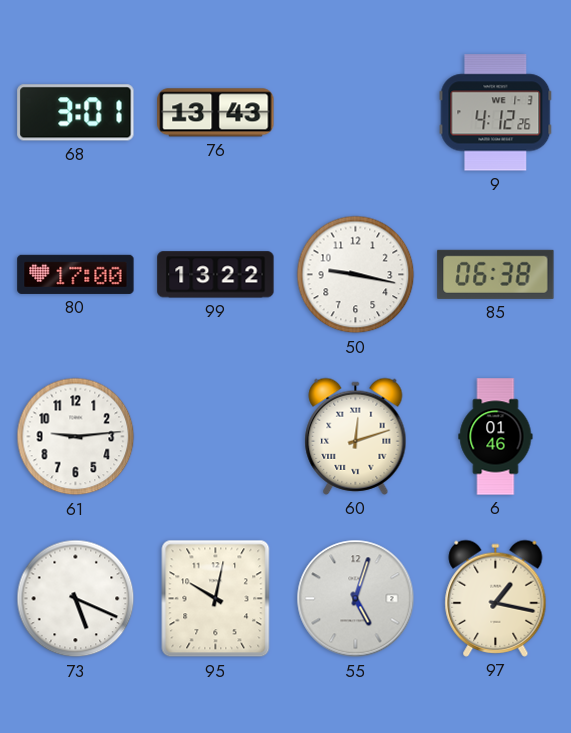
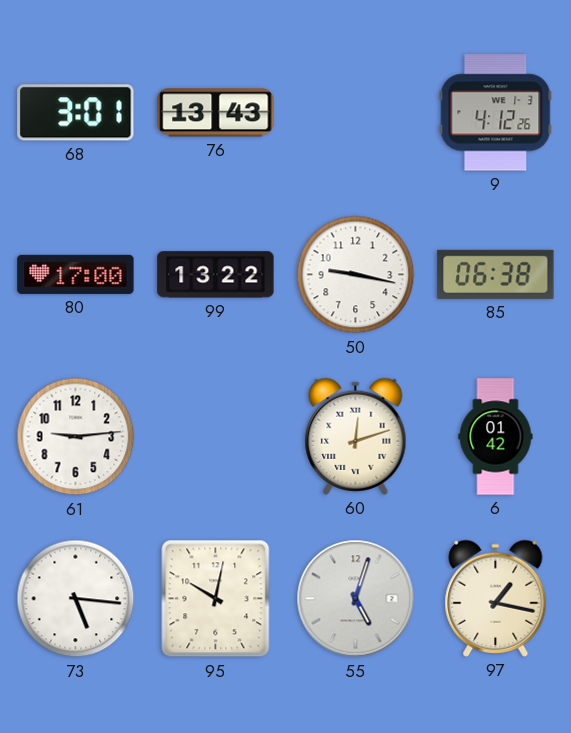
6: 01:46 -> 01:42 (496, 437)
73: 5:19 -> 5:16 (76, 599)
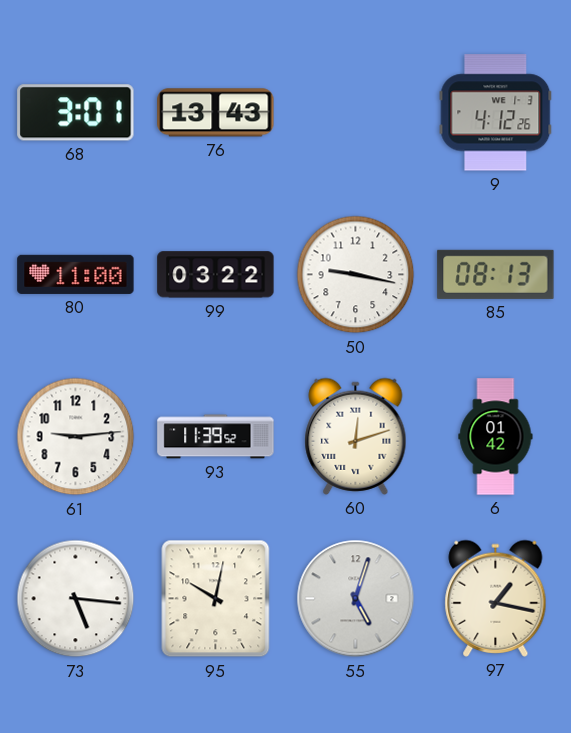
80: 17:00 -> 11:00 (76, 274)
99: 13:22 -> 03:22 (216, 275)
85: 06:38 -> 08:13 (496, 274)
93: none -> 11:39 (216, 437)
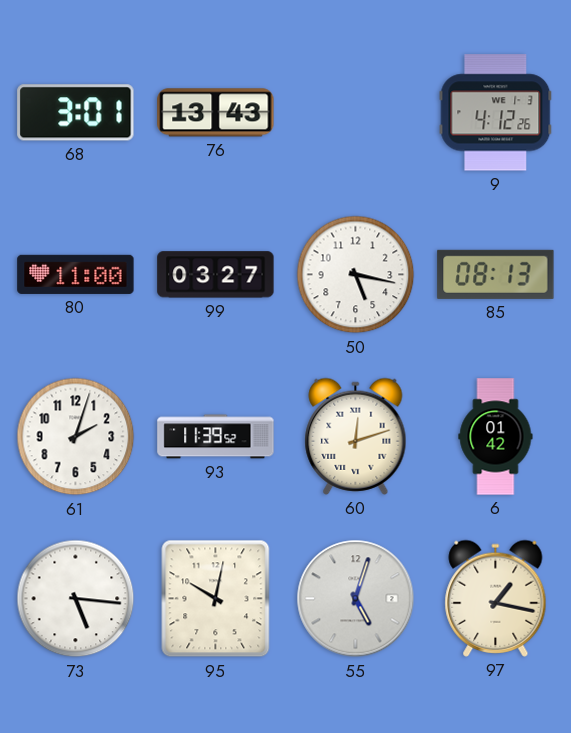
99: 03:22 -> 03:27 (216, 275)
50: 9:17 -> 5:17 (356, 275)
61: 9:14 -> 2:03 (76, 437)
